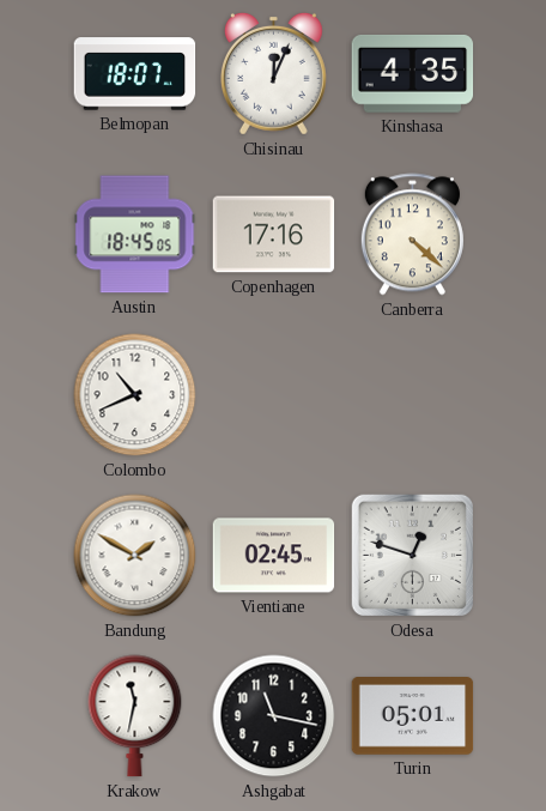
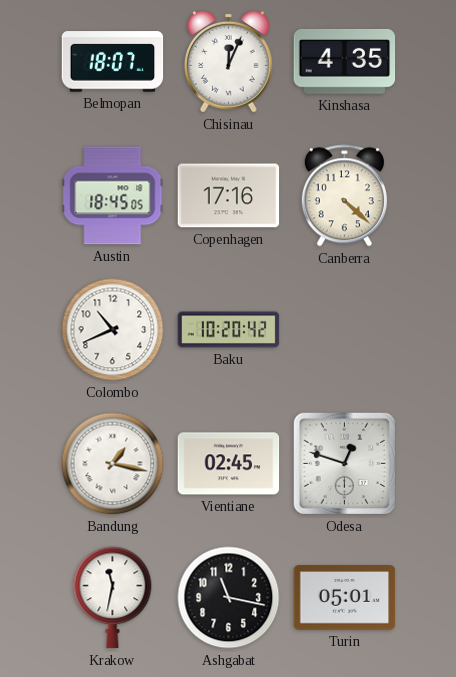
Baku: none -> 10:20 (229, 330)
Bandung: 1:50 -> 1:17 (113, 464)
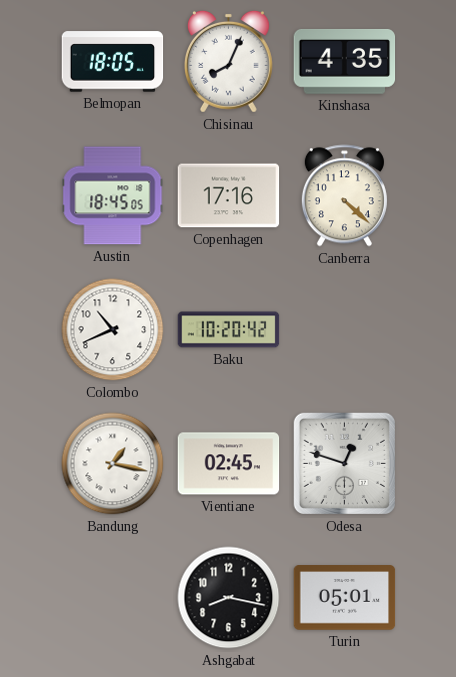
Belmopan: 18:07 -> 18:05 (113, 62)
Chisinau: 12:04 -> 8:04 (228, 61)
Krakow: 11:32 -> none (113, 598)
Ashgabat: 11:17 -> 8:17 (229, 598)
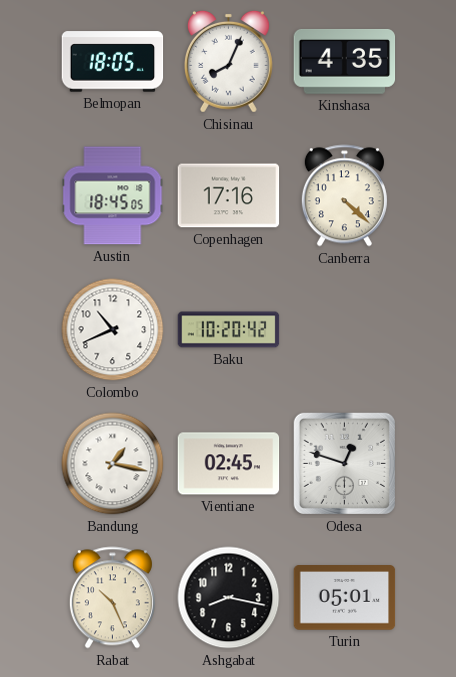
Rabat: none -> 10:26 (112, 598)
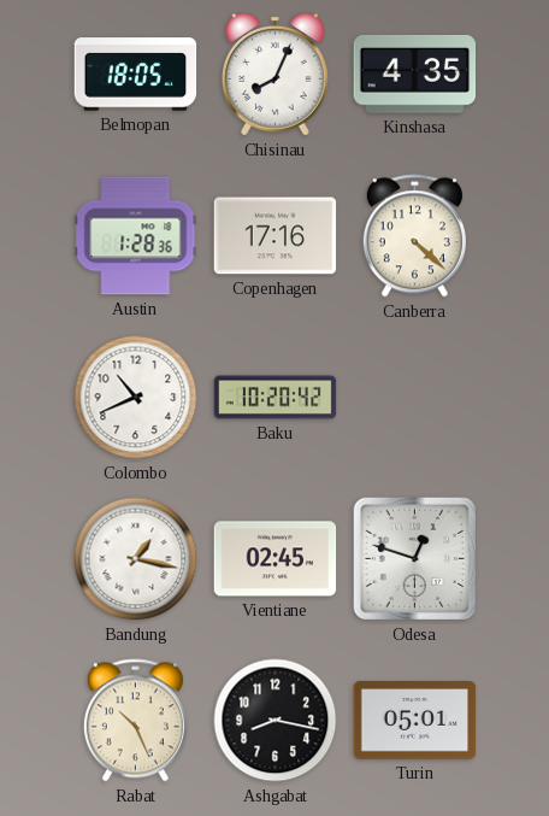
Austin: 18:45 -> 1:28 (136, 236)
